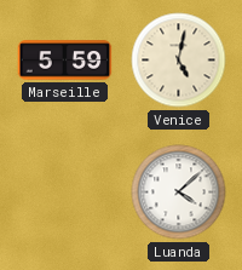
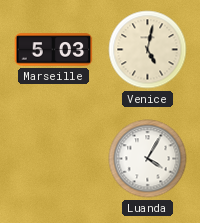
Marseille: 5:59 -> 5:03 (54, 50)
Luanda: 4:08 -> 4:05 (148, 159)
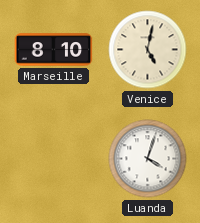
Marseille: 5:03 -> 8:10 (54, 50)
Luanda: 4:05 -> 4:03 (148, 159)
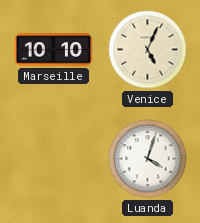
Marseille: 8:10 -> 10:10 (54, 50)
Venice: 5:02 -> 5:04 (148, 50)
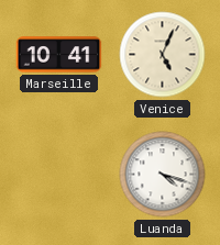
Marseille: 10:10 -> 10:41 (59, 55)
Luanda: 4:03 -> 4:18 (163, 175)
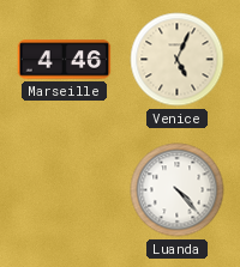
Marseille: 10:41 -> 4:46 (65, 60)
Luanda: 4:18 -> 4:23 (178, 190)
